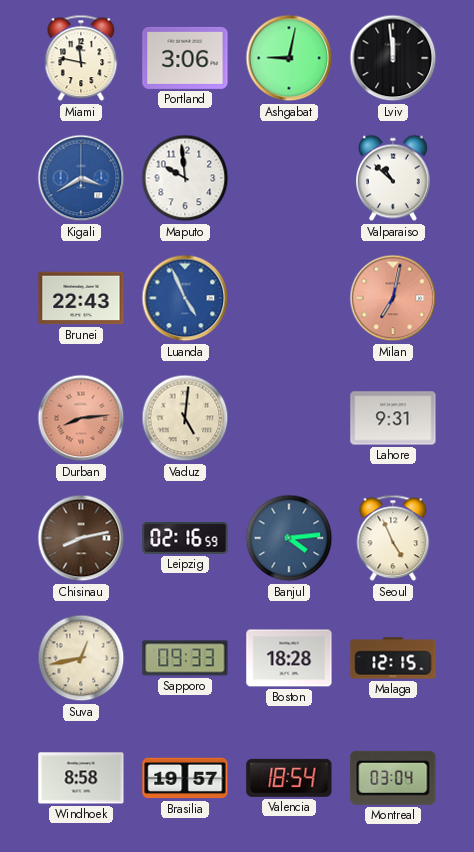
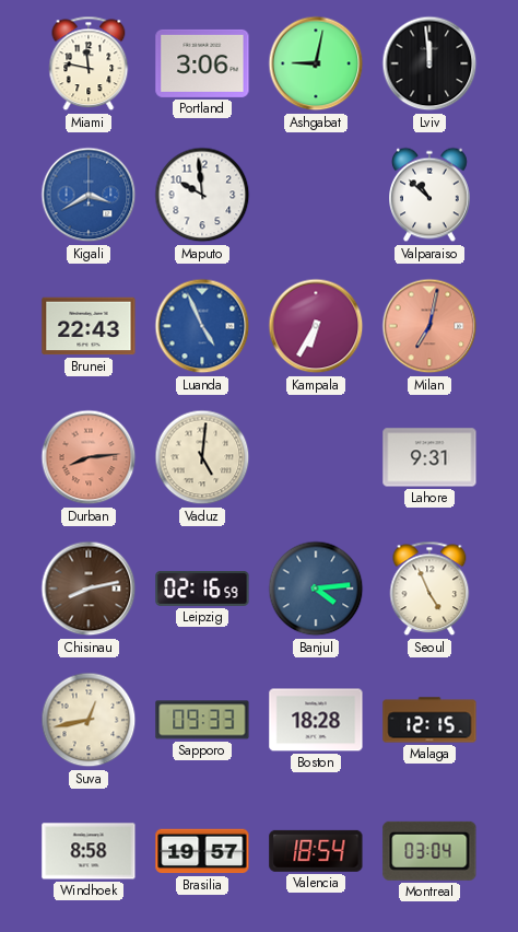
Kampala: none -> 6:35 (316, 326)
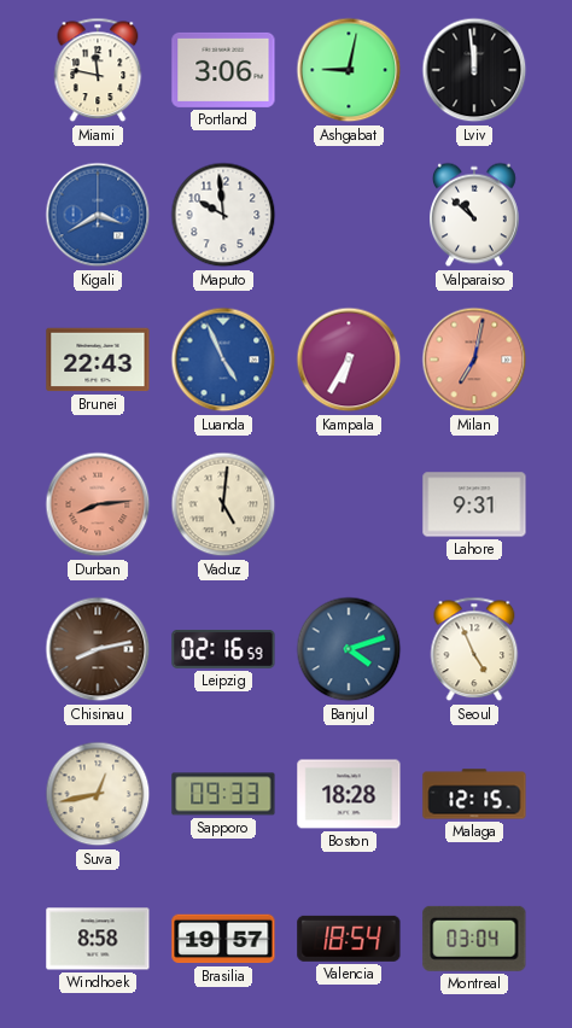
Banjul: 4:14 -> 4:12 (349, 649)
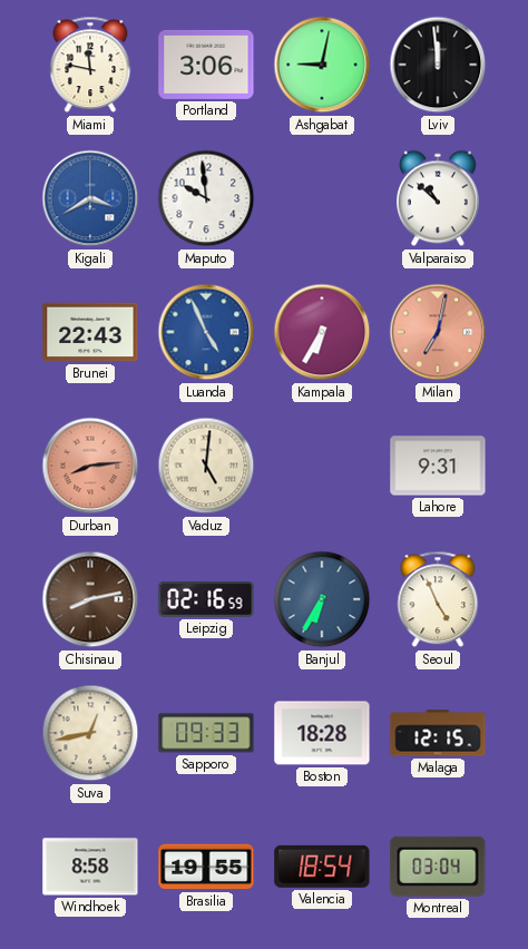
Banjul: 4:12 -> 6:35 (322, 599)
Brasilia: 19:57 -> 19:55 (206, 867)
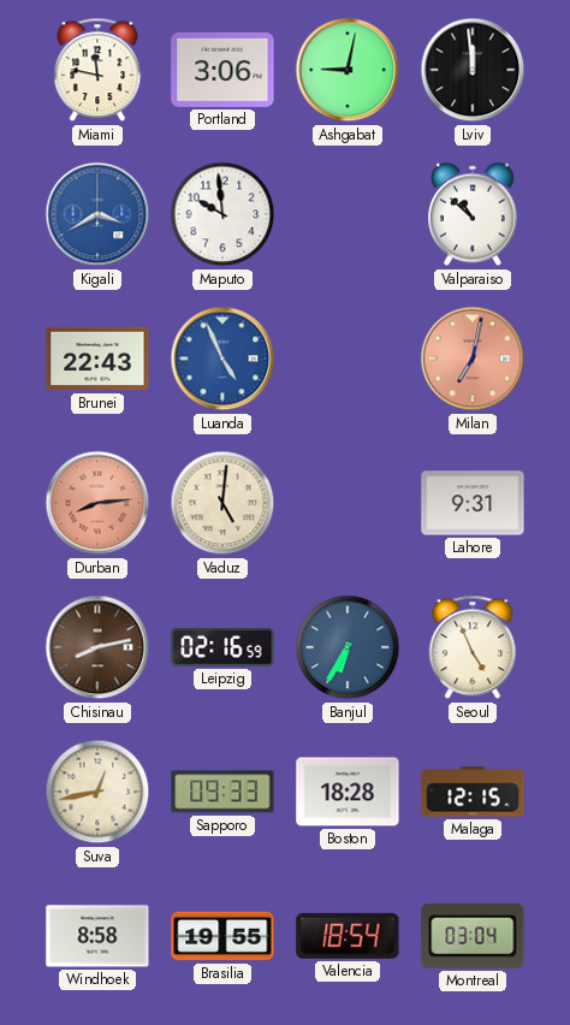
Kampala: 6:35 -> none (322, 332)
